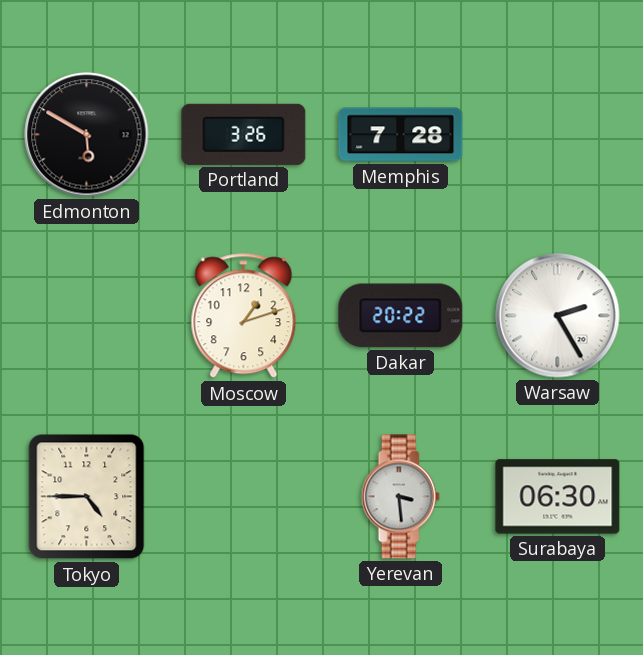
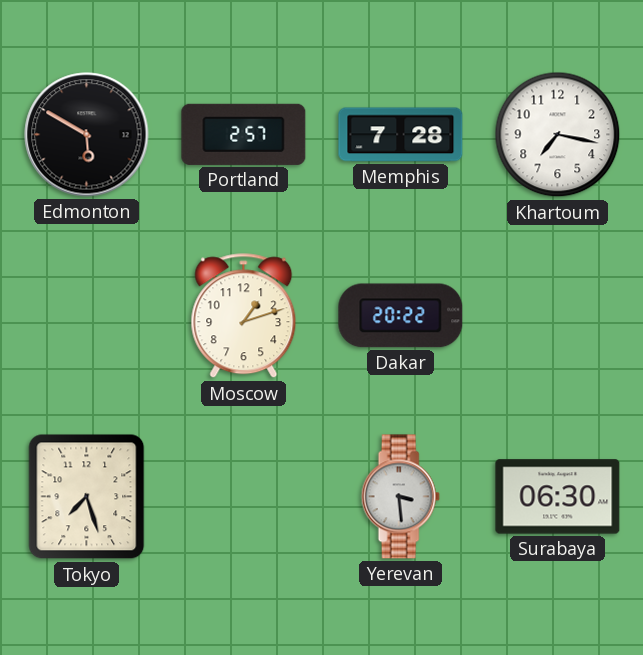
Portland: 3:26 -> 2:57 (244, 134)
Khartoum: none -> 7:17 (558, 135)
Warsaw: 2:25 -> none (558, 316)
Tokyo: 4:45 -> 7:27 (87, 497)
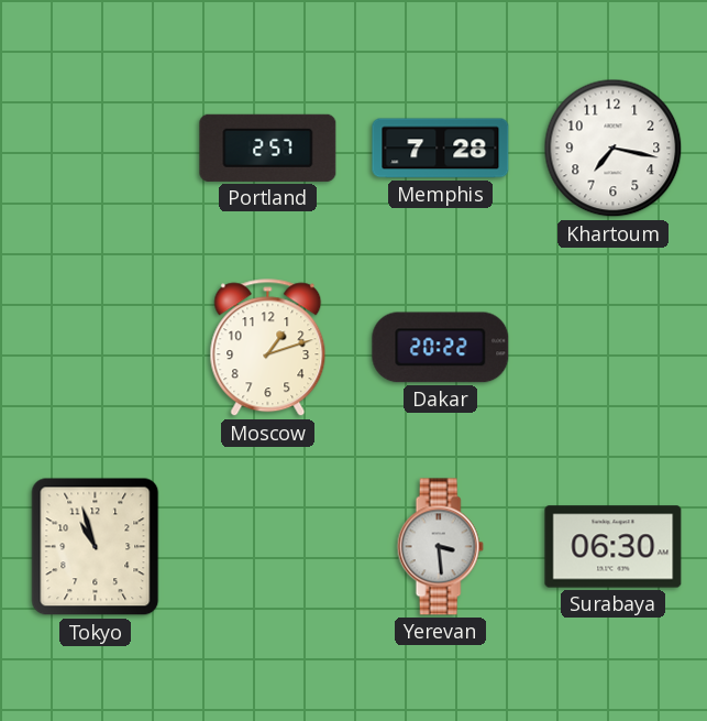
Edmonton: 5:50 -> none (87, 135)
Tokyo: 7:27 -> 10:57 (96, 547)
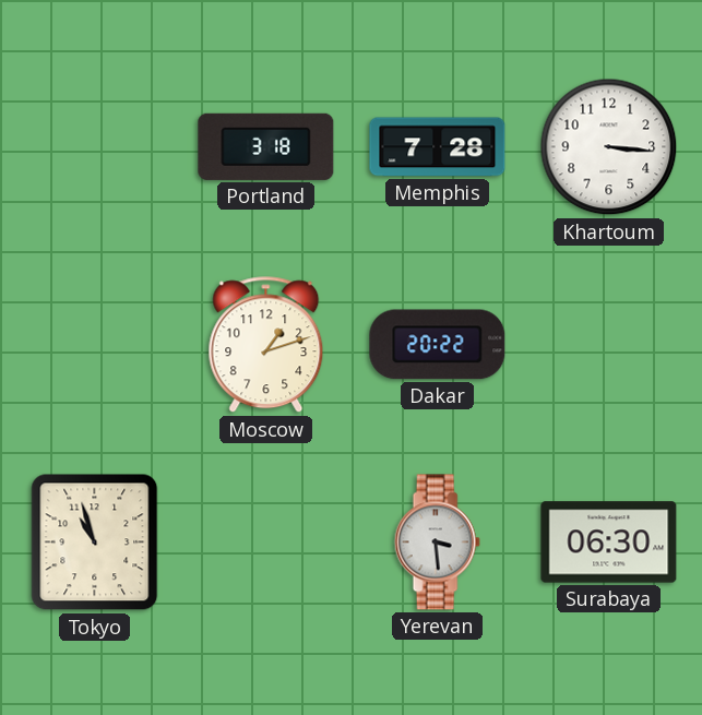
Portland: 2:57 -> 3:18 (266, 146)
Khartoum: 7:17 -> 3:16 (609, 147)
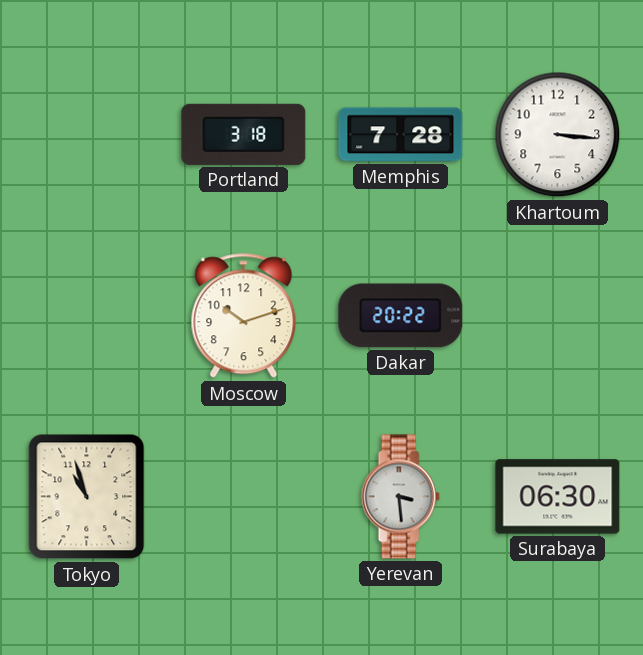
Moscow: 1:12 -> 10:12 (244, 316)
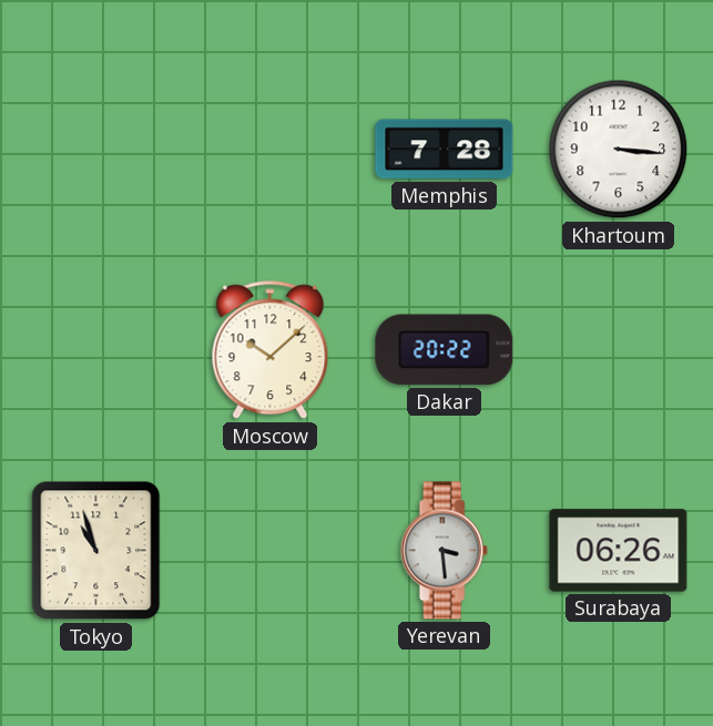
Portland: 3:18 -> none (244, 134)
Moscow: 10:12 -> 10:08 (271, 350)
Surabaya: 06:30 -> 06:26 (619, 551)
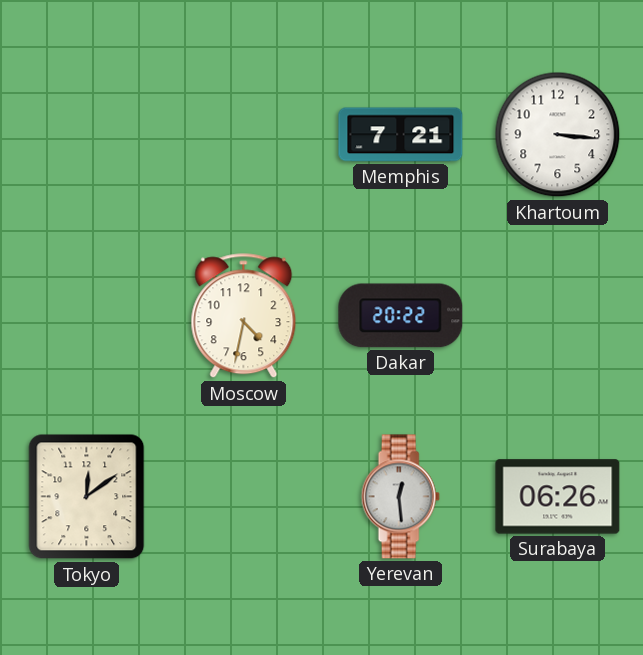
Memphis: 7:28 -> 7:21 (401, 135)
Moscow: 10:08 -> 4:32 (244, 316)
Tokyo: 10:57 -> 12:09 (87, 497)
Yerevan: 3:29 -> 12:29 (400, 497)
